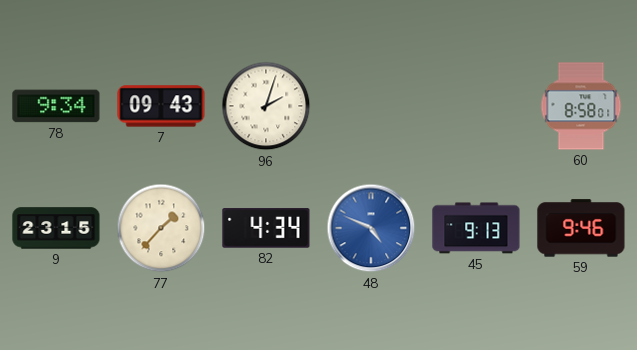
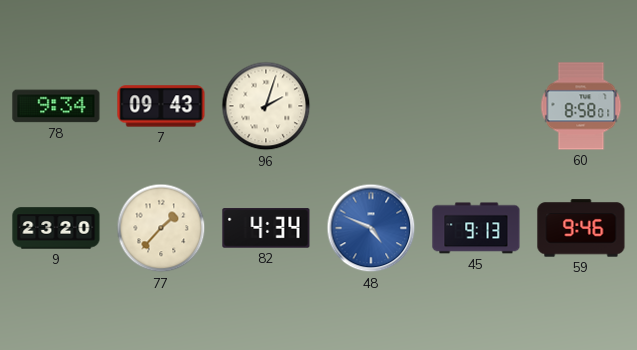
9: 23:15 -> 23:20 (56, 228)
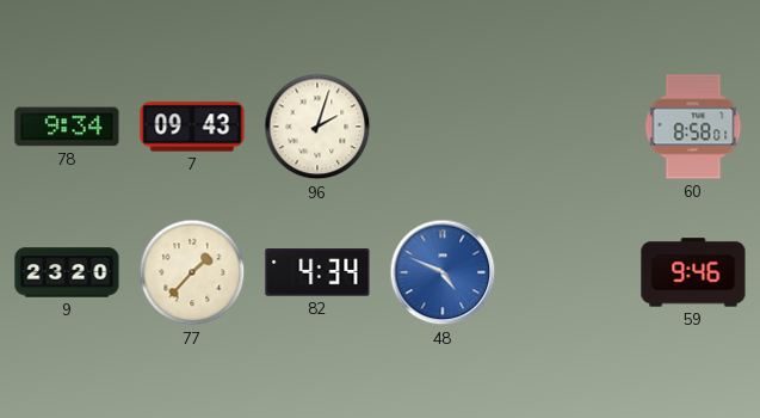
45: 9:13 -> none (476, 228)
